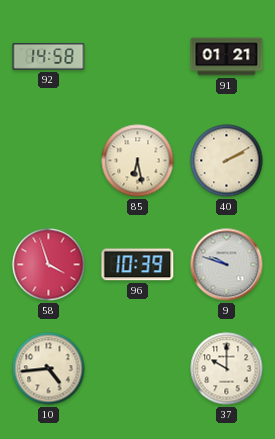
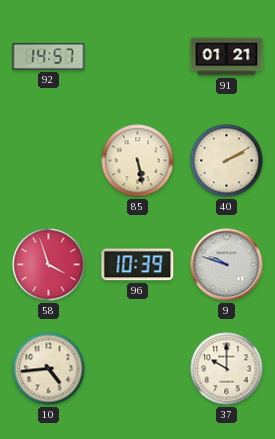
92: 14:58 -> 14:57 (49, 56)
85: 6:28 -> 5:28 (138, 161)
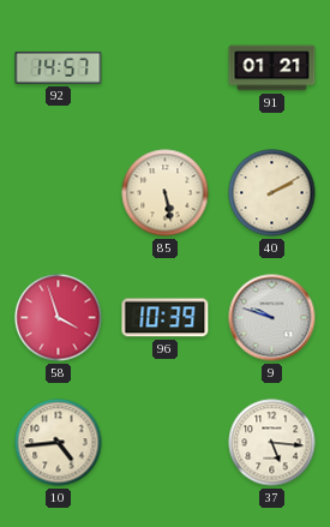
37: 10:00 -> 5:16 (272, 443)
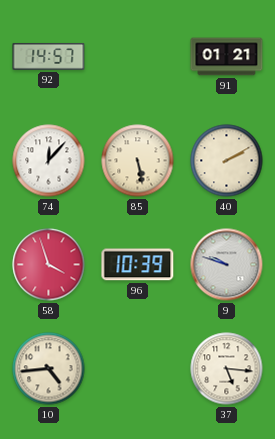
74: none -> 12:07 (49, 161)
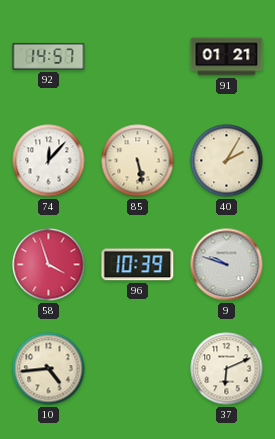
40: 2:10 -> 2:05 (227, 161)
37: 5:16 -> 6:11 (227, 369)
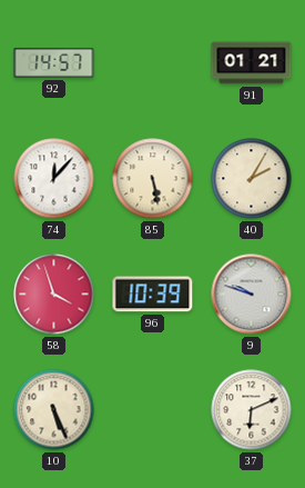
10: 4:44 -> 5:26 (54, 410)
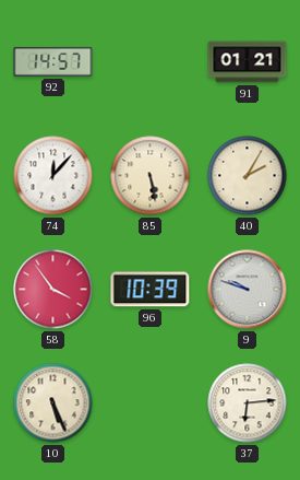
58: 3:57 -> 3:54 (53, 290)
37: 6:11 -> 6:14 (248, 403)
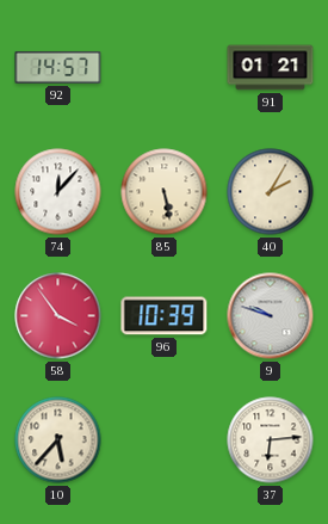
10: 5:26 -> 5:37 (58, 440)
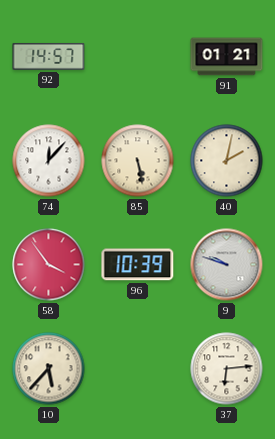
40: 2:05 -> 2:02 (227, 161)
